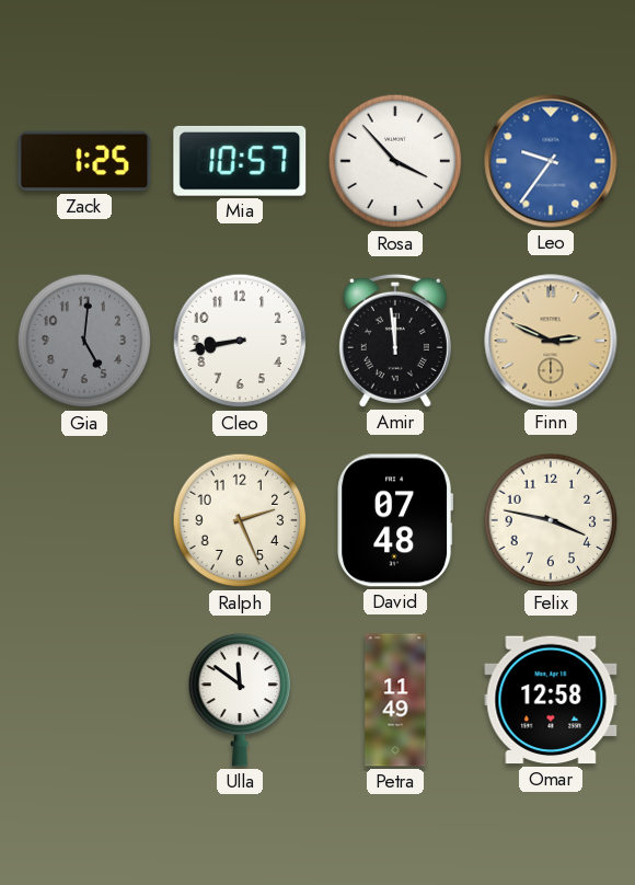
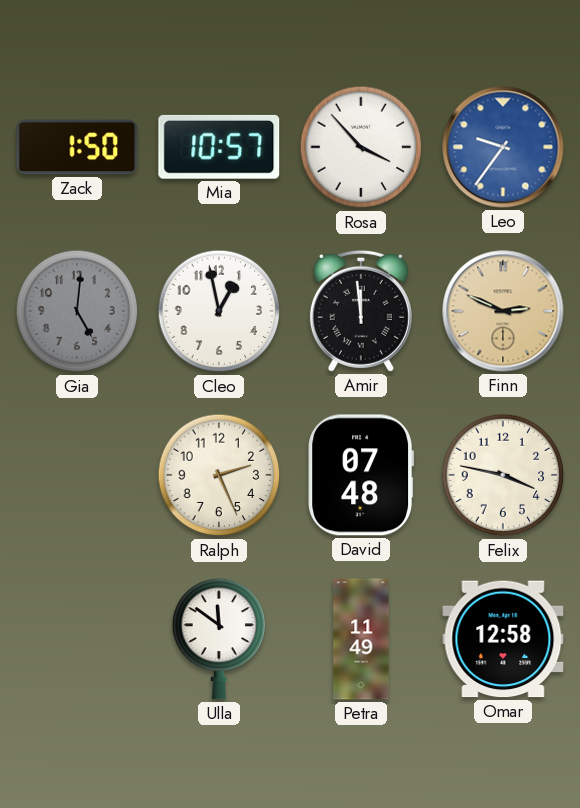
Zack: 1:25 -> 1:50 (77, 147)
Cleo: 8:43 -> 12:58 (219, 311)
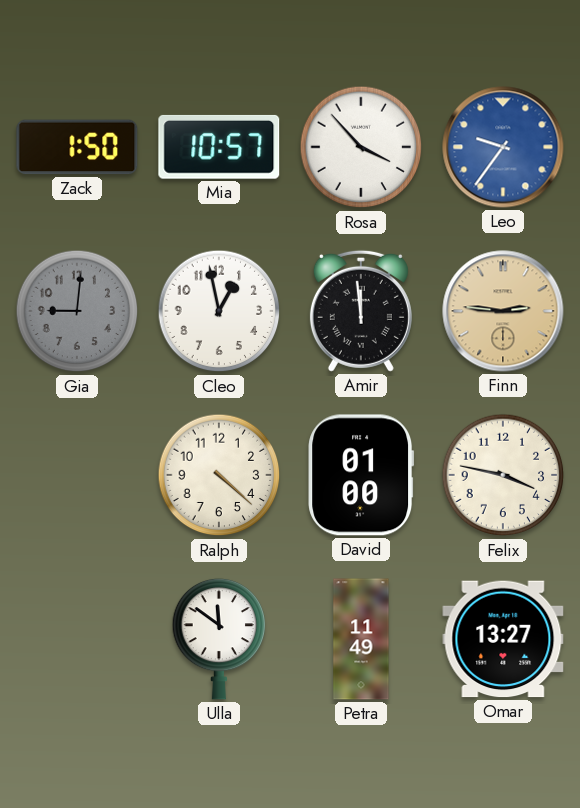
Gia: 5:01 -> 9:01 (77, 311)
Finn: 2:49 -> 2:46 (503, 311)
Ralph: 2:26 -> 4:22 (219, 475)
David: 07:48 -> 01:00 (361, 475)
Omar: 12:58 -> 13:27 (503, 639)
